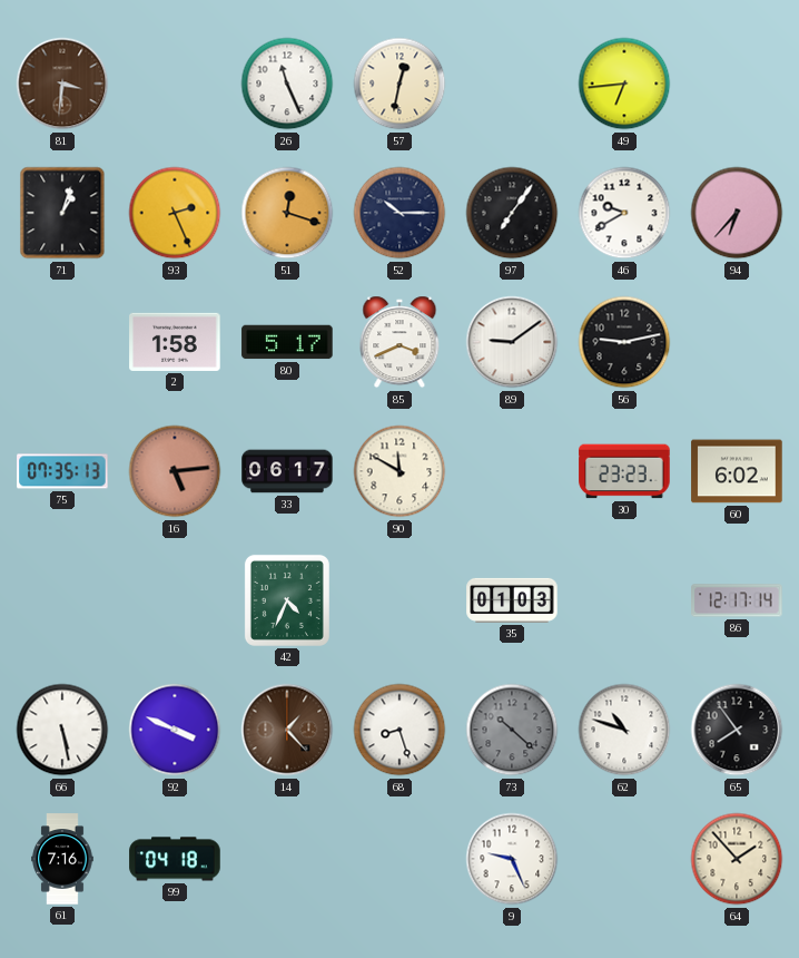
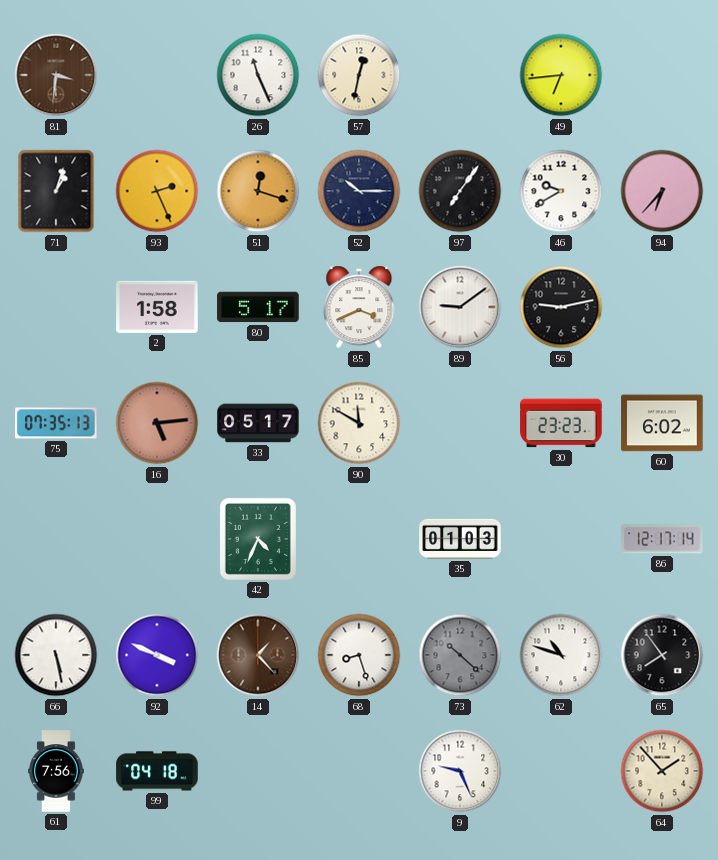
33: 06:17 -> 05:17 (258, 423)
61: 7:16 -> 7:56 (56, 771)
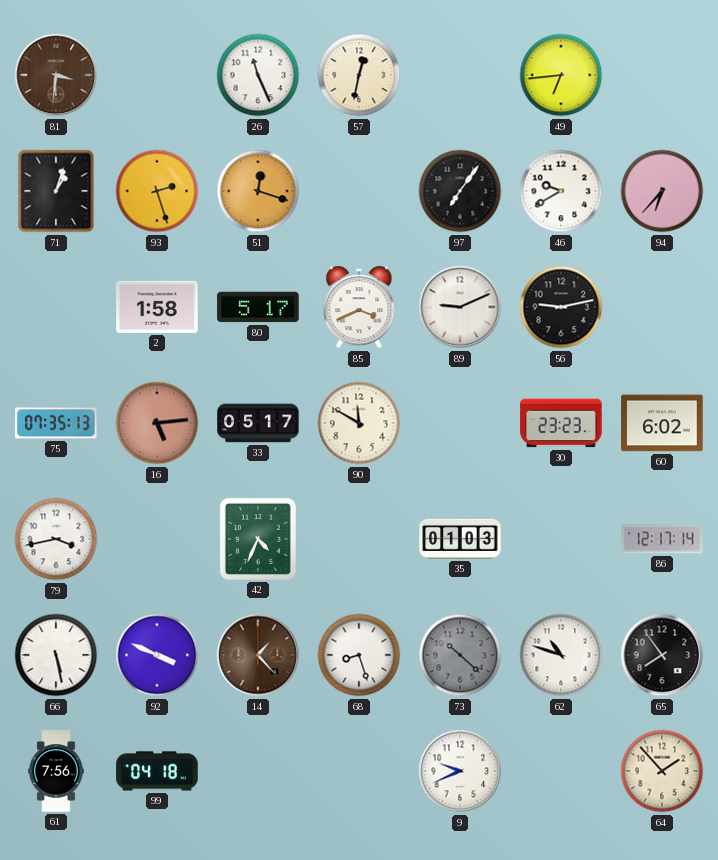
93: 2:26 -> 2:27 (157, 191)
52: 10:15 -> none (359, 191)
89: 9:09 -> 9:11 (460, 307)
79: none -> 3:43 (56, 539)
9: 9:26 -> 9:41 (460, 771)
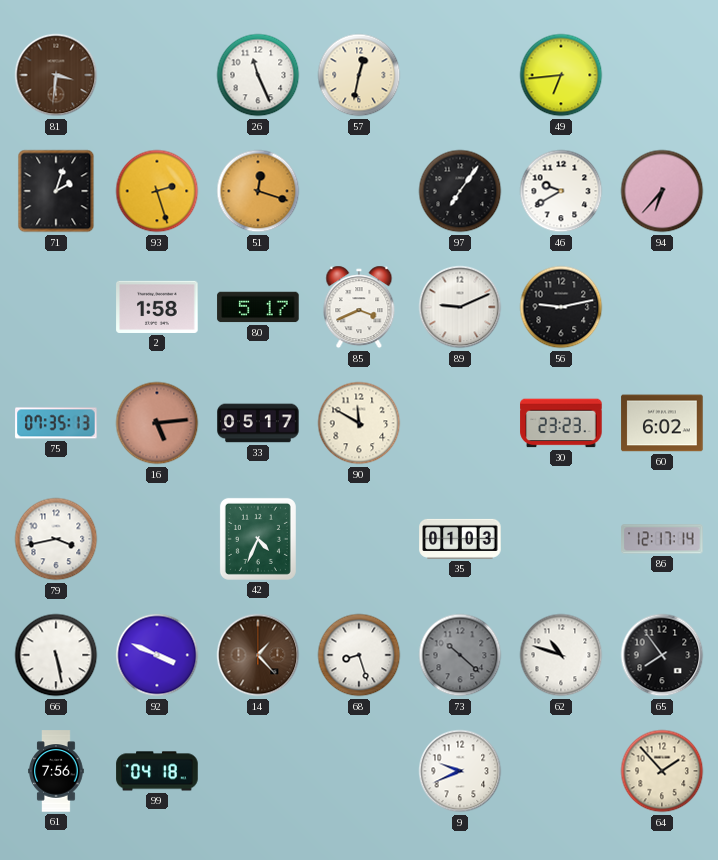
71: 1:03 -> 2:03 (56, 191)
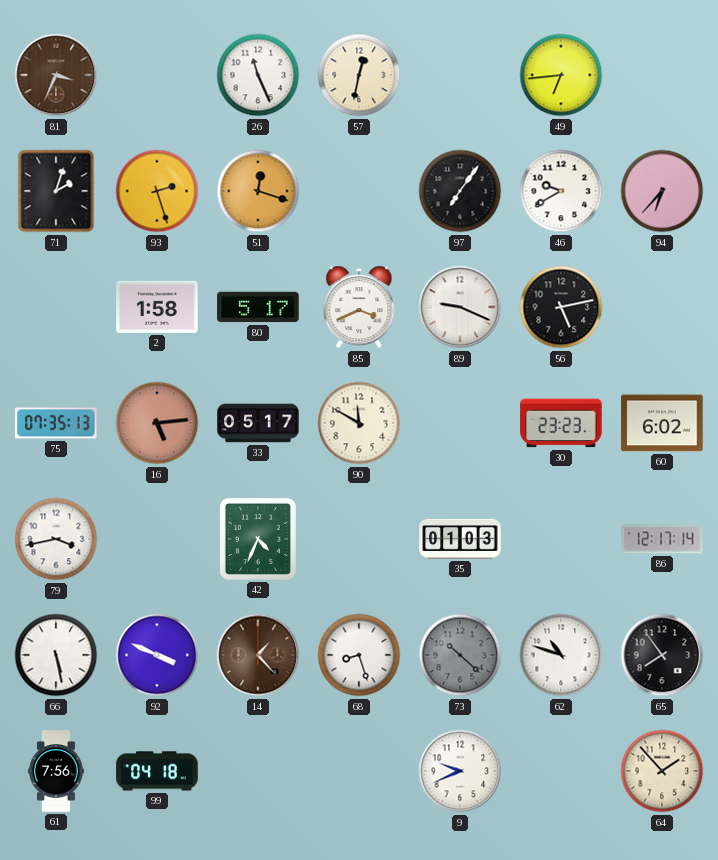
81: 3:31 -> 3:34 (56, 75)
89: 9:11 -> 9:19 (460, 307)
56: 9:13 -> 5:13 (561, 307)
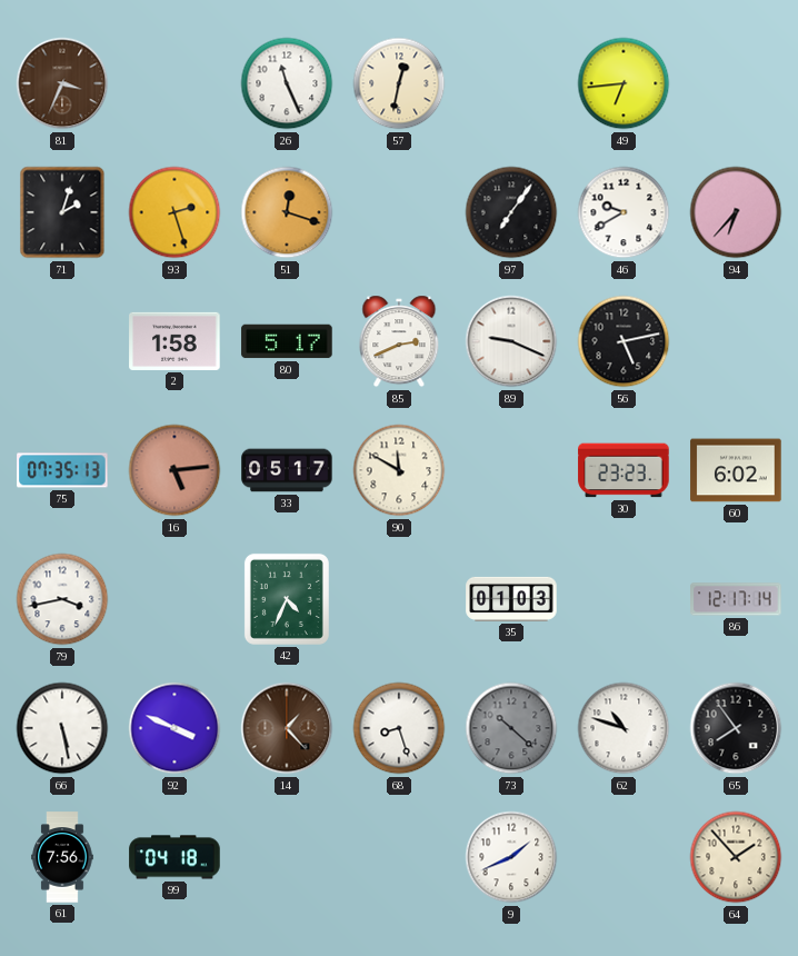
85: 3:41 -> 2:41 (399, 341)
9: 9:41 -> 1:41 (511, 857)
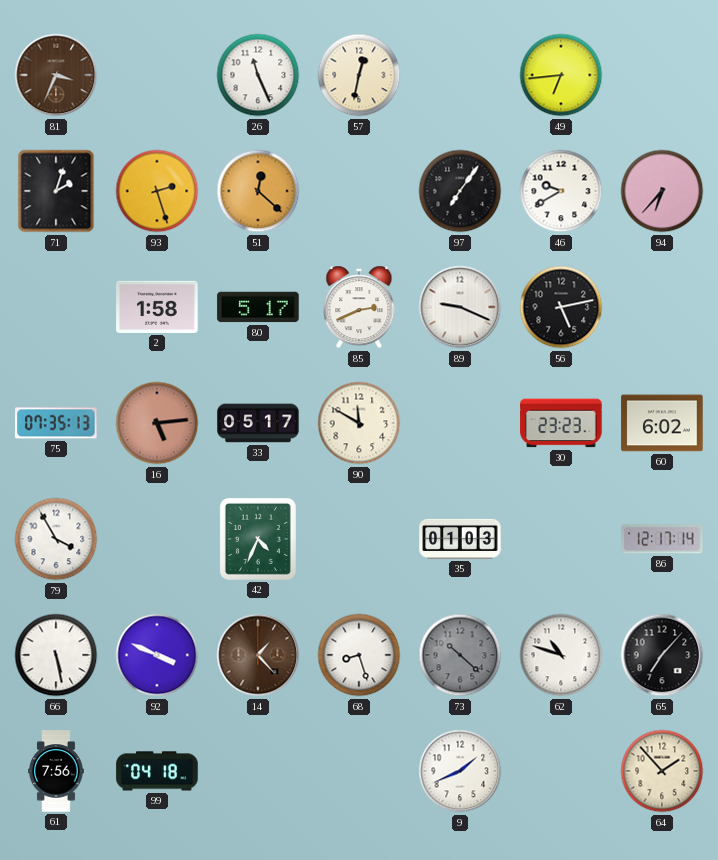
51: 12:18 -> 12:22 (258, 191)
79: 3:43 -> 3:55 (56, 539)
65: 7:54 -> 7:07 (662, 655)
